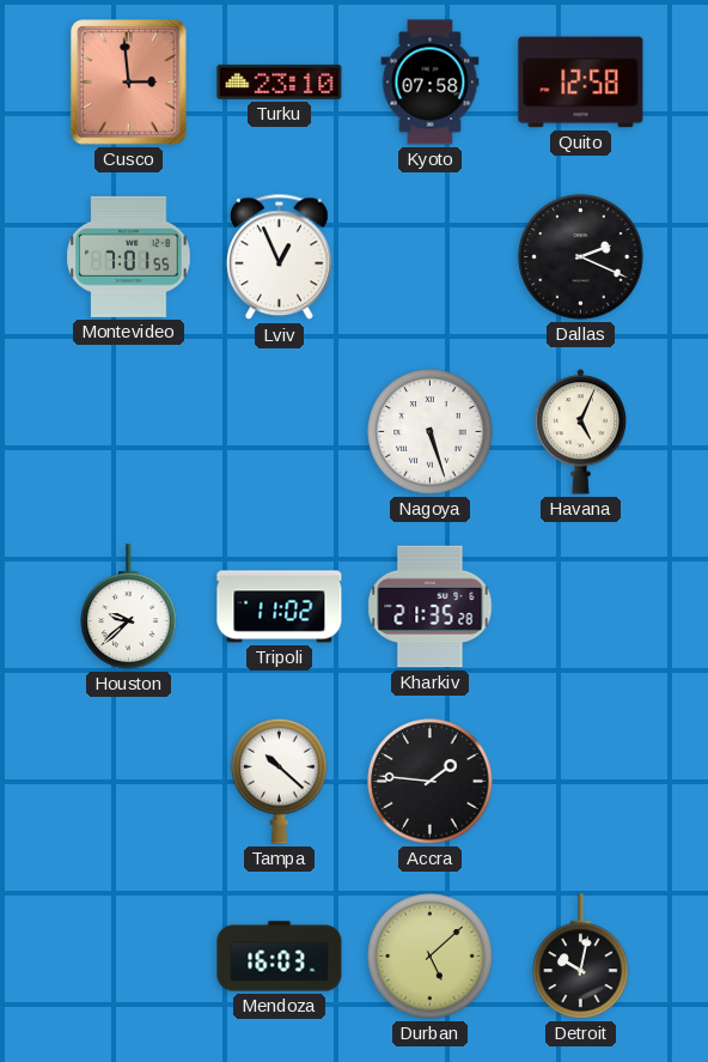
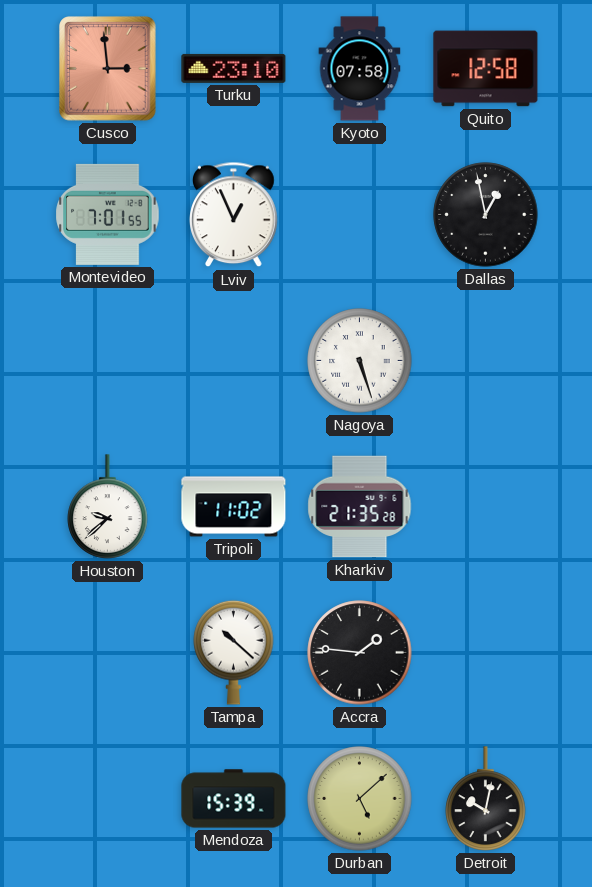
Dallas: 2:19 -> 12:58 (486, 215)
Havana: 5:04 -> none (580, 432)
Mendoza: 16:03 -> 15:39 (234, 799)
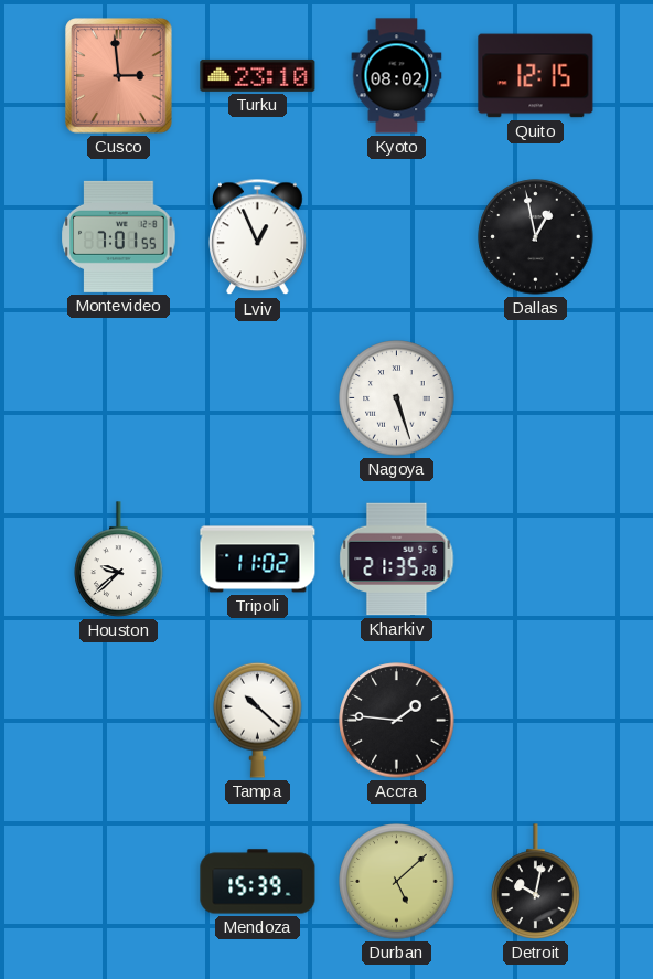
Kyoto: 07:58 -> 08:02 (397, 76)
Quito: 12:58 -> 12:15 (536, 76)
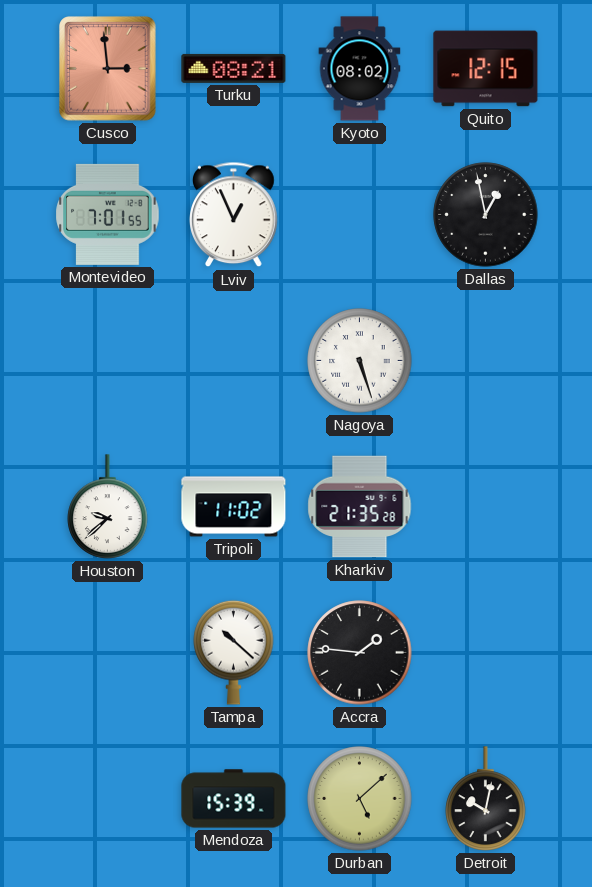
Turku: 23:10 -> 08:21 (234, 68)
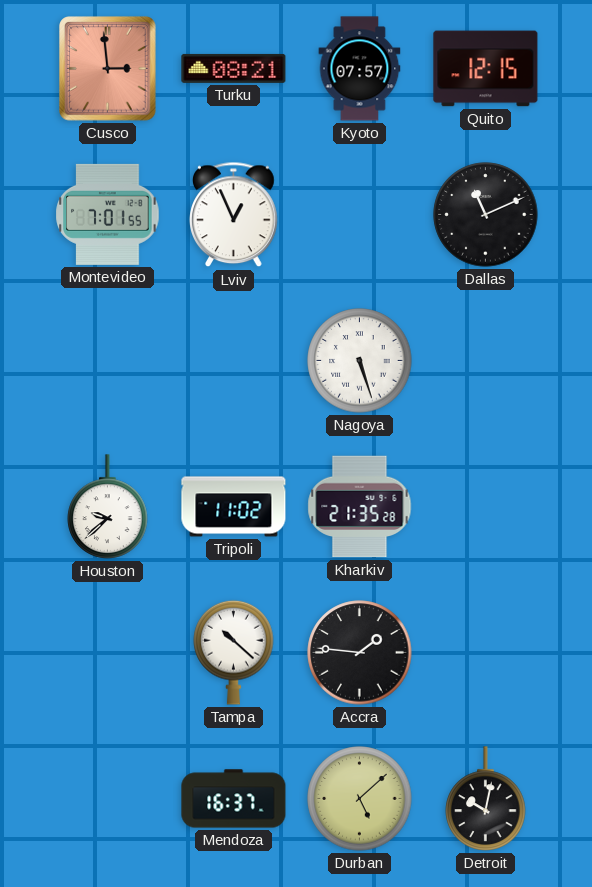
Kyoto: 08:02 -> 07:57 (360, 69)
Dallas: 12:58 -> 11:11 (486, 215)
Mendoza: 15:39 -> 16:37 (234, 799)
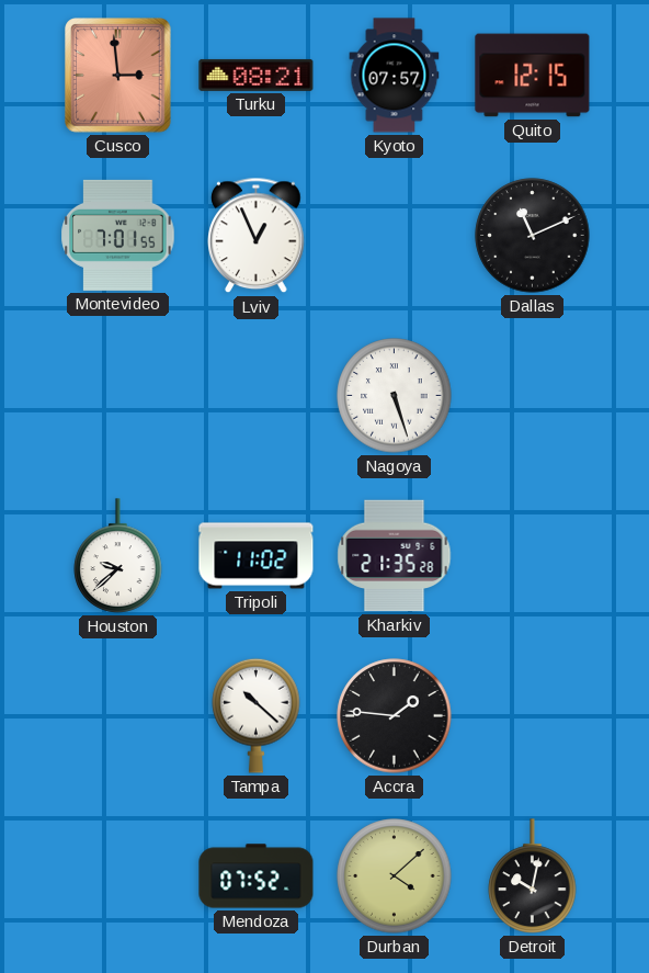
Mendoza: 16:37 -> 07:52 (257, 876)
Durban: 5:08 -> 4:08 (395, 876)
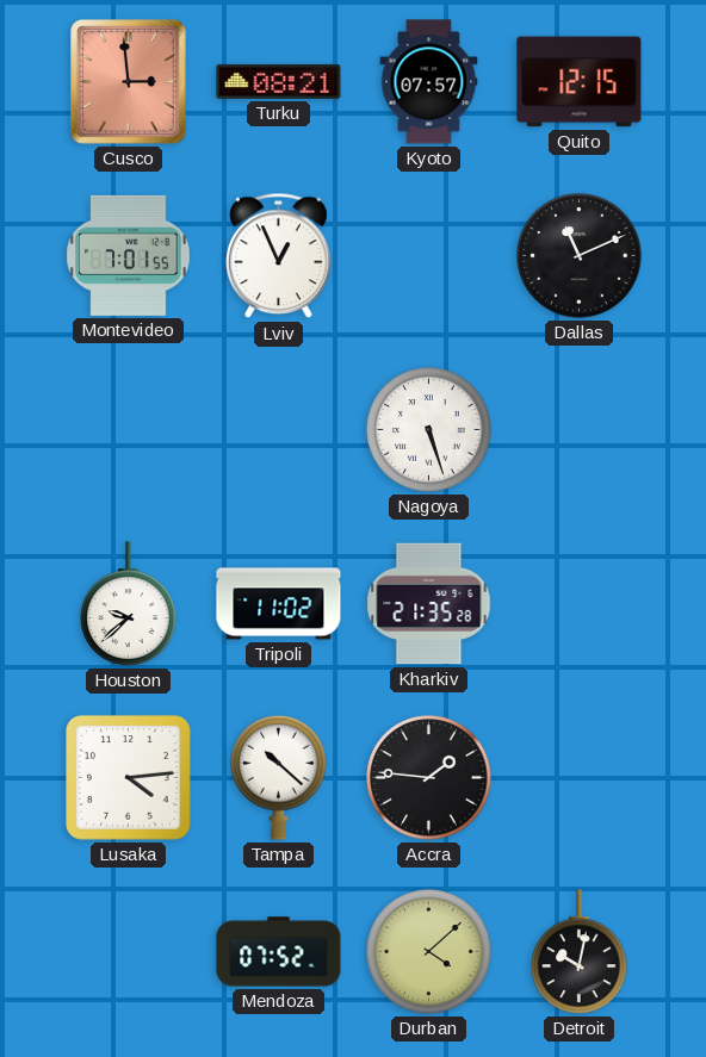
Lusaka: none -> 4:14 (129, 778)
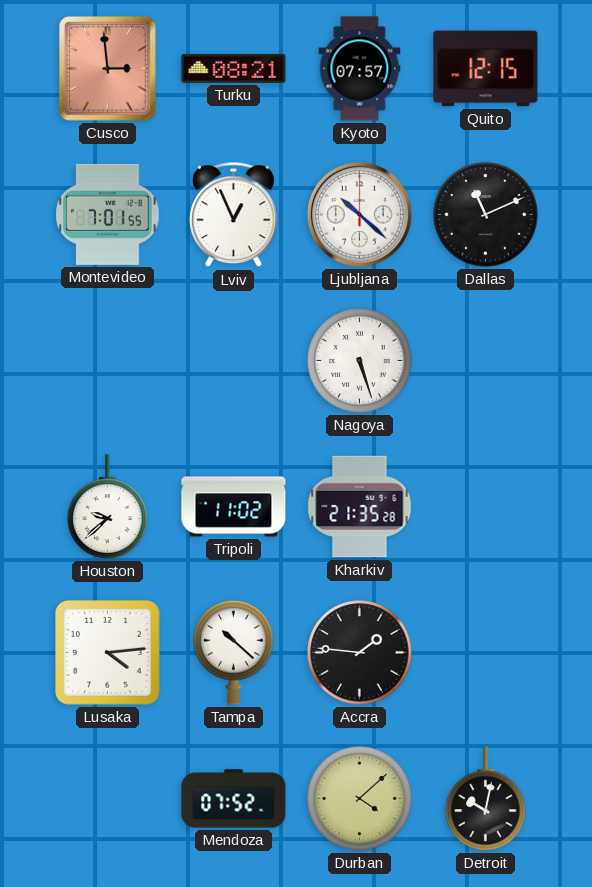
Ljubljana: none -> 10:22 (359, 214)
